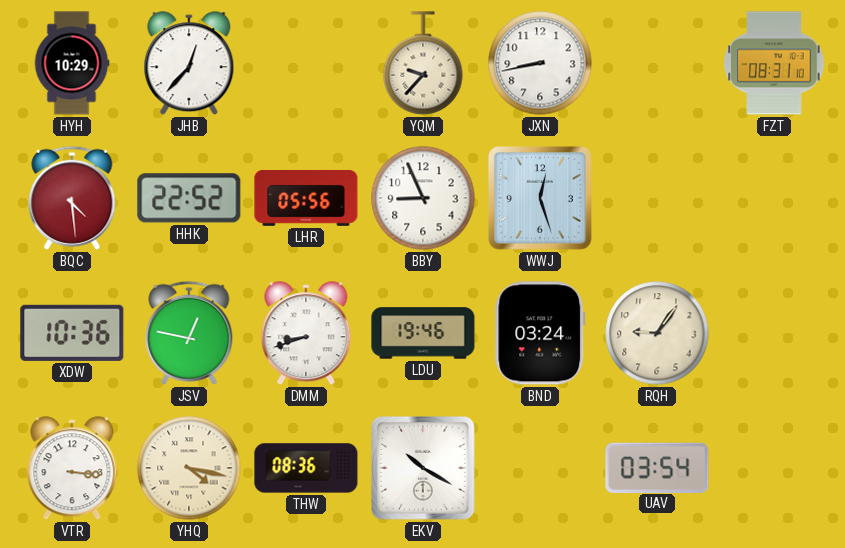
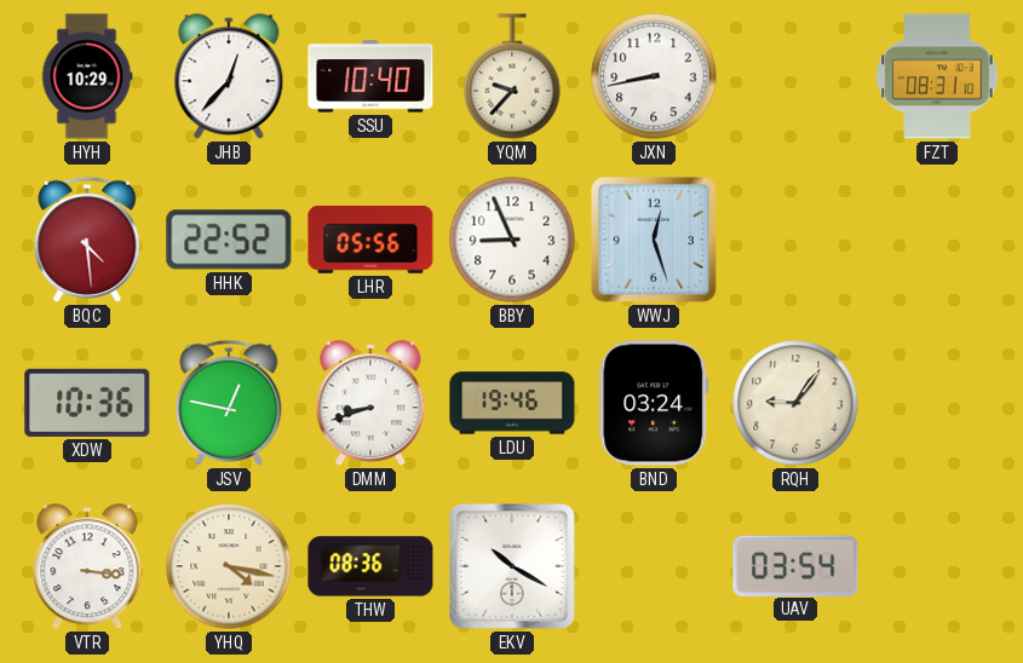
SSU: none -> 10:40 (370, 76)
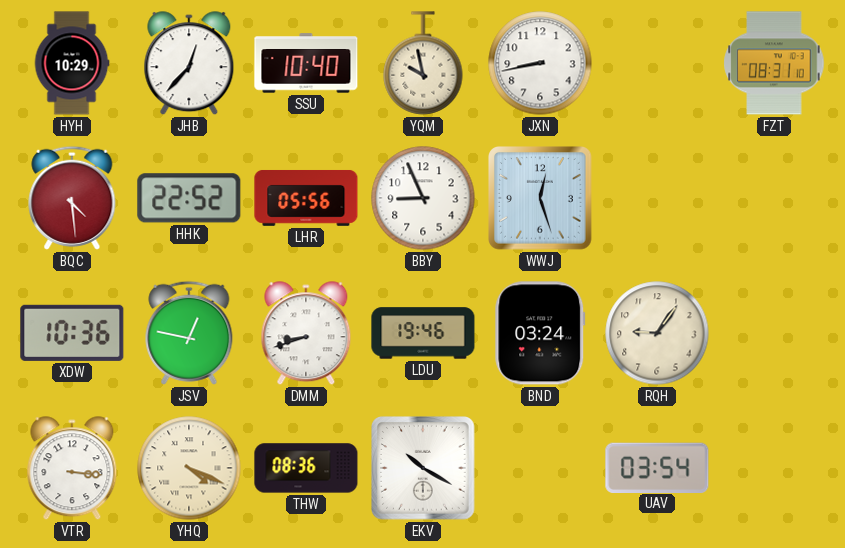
YQM: 9:37 -> 9:58 (423, 63)
YHQ: 4:17 -> 4:19 (189, 468)
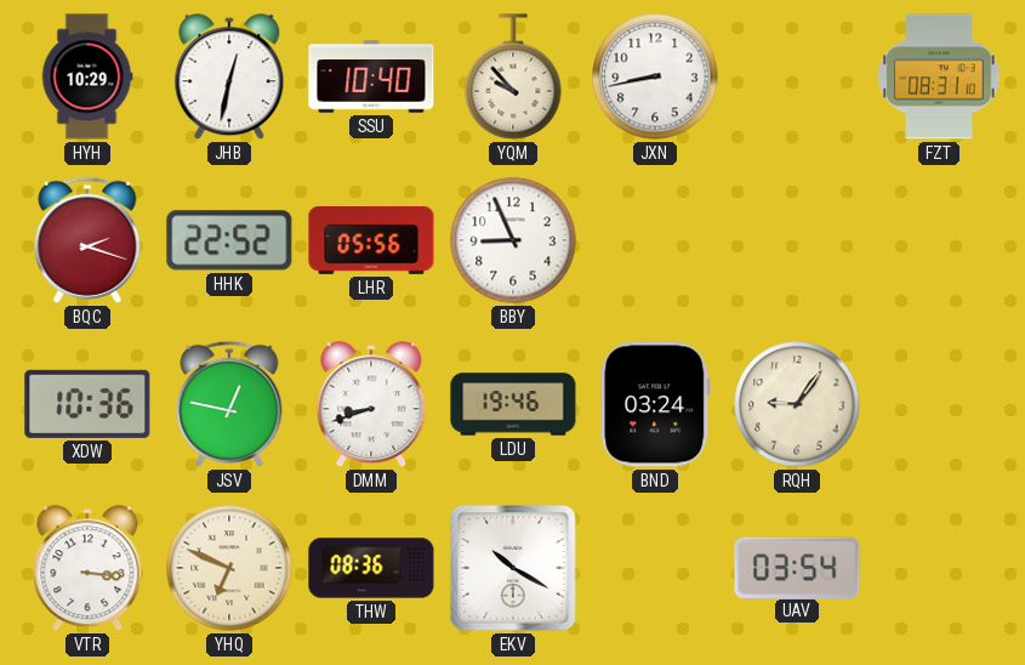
JHB: 12:37 -> 12:32 (229, 78)
YQM: 9:58 -> 9:53 (513, 76)
BQC: 4:29 -> 2:18 (87, 240)
WWJ: 12:27 -> none (541, 199)
YHQ: 4:19 -> 6:49 (229, 568)
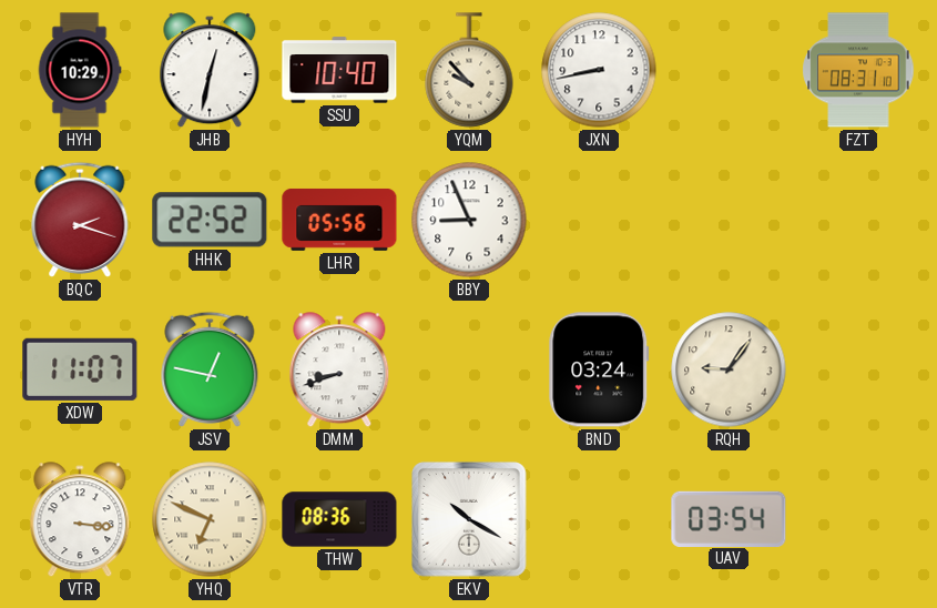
XDW: 10:36 -> 11:07 (80, 369)
LDU: 19:46 -> none (513, 404)
